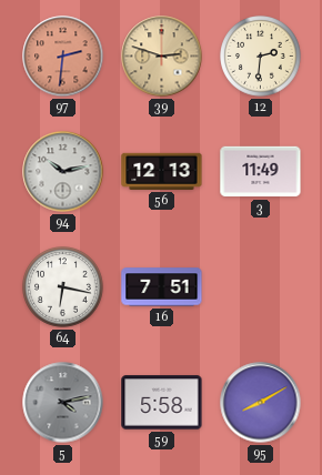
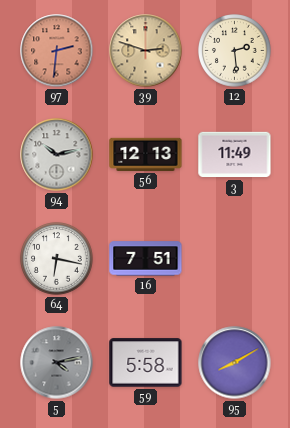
12: 2:31 -> 2:29 (235, 51)
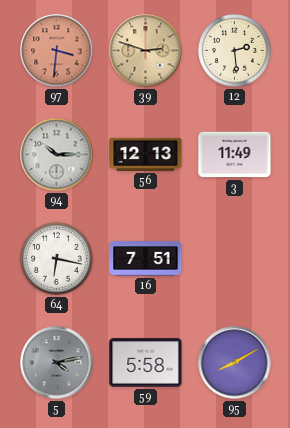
97: 2:31 -> 3:31 (57, 51)
94: 10:13 -> 10:15 (57, 155)
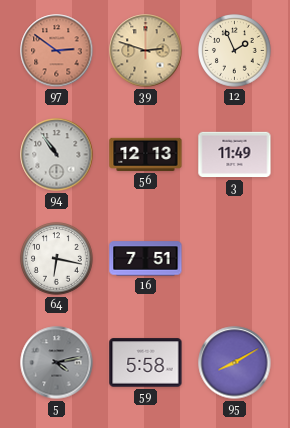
97: 3:31 -> 2:51 (57, 51)
12: 2:29 -> 1:56 (235, 51)
94: 10:15 -> 10:54 (57, 155)
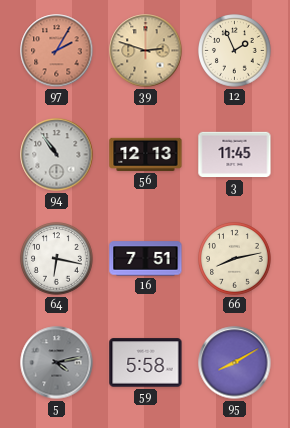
97: 2:51 -> 2:05 (57, 51)
3: 11:49 -> 11:45 (235, 155)
66: none -> 8:13 (235, 259)
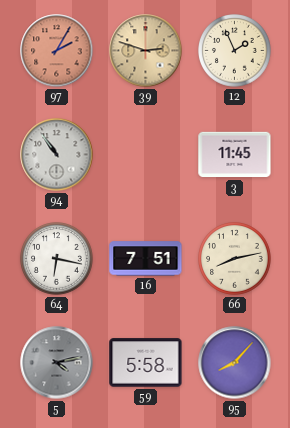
56: 12:13 -> none (146, 154)
95: 8:10 -> 8:07 (235, 363)
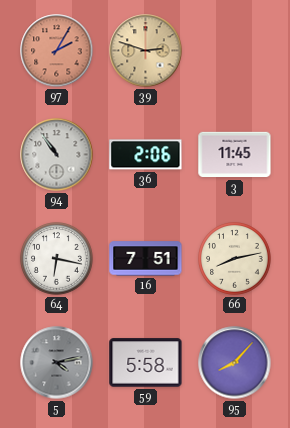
12: 1:56 -> none (235, 51)
36: none -> 2:06 (146, 155)
